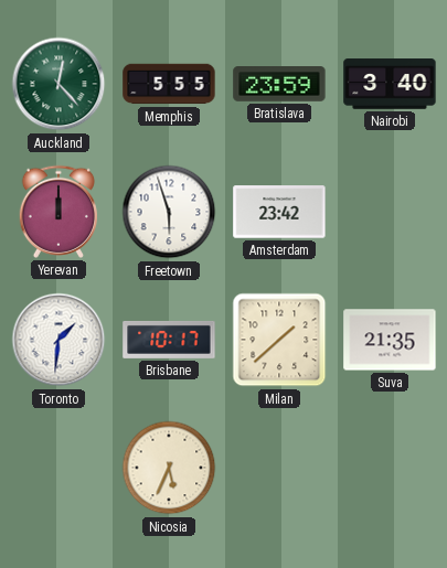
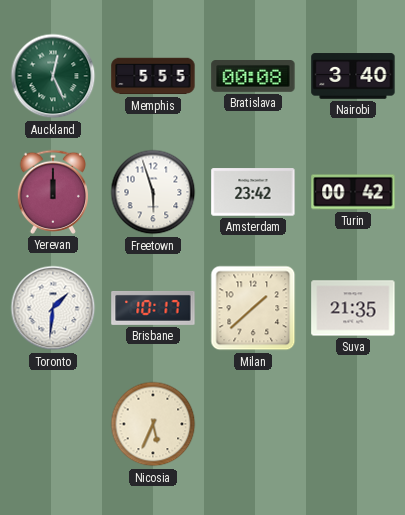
Auckland: 12:23 -> 12:26 (53, 76)
Bratislava: 23:59 -> 00:08 (253, 77)
Turin: none -> 00:42 (353, 192)
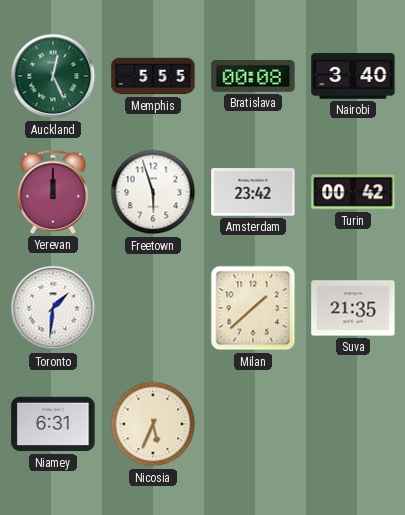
Brisbane: 10:17 -> none (153, 308)
Niamey: none -> 6:31 (53, 424)
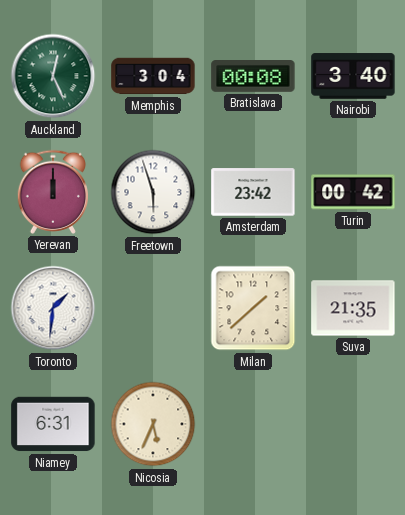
Memphis: 5:55 -> 3:04 (153, 76)
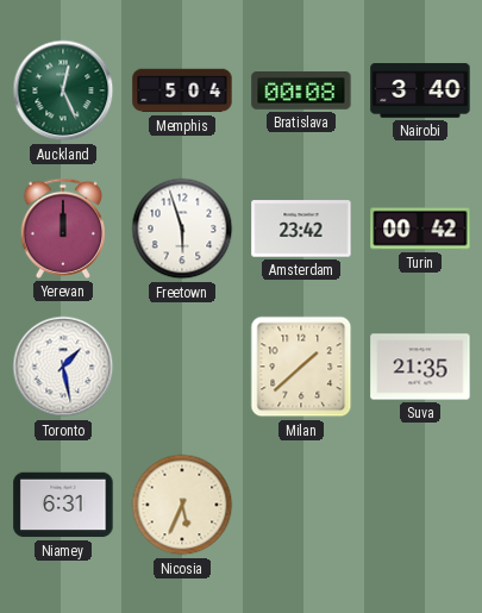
Memphis: 3:04 -> 5:04 (182, 90)
Toronto: 1:31 -> 1:28 (63, 367)
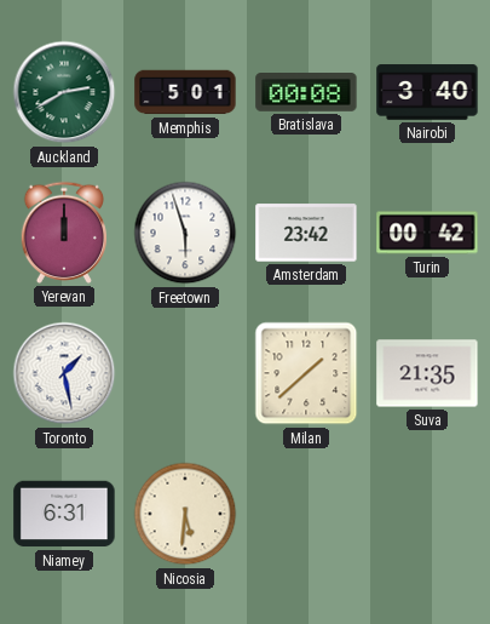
Auckland: 12:26 -> 2:40 (64, 92)
Memphis: 5:04 -> 5:01 (185, 92)
Nicosia: 5:34 -> 5:31 (185, 514)
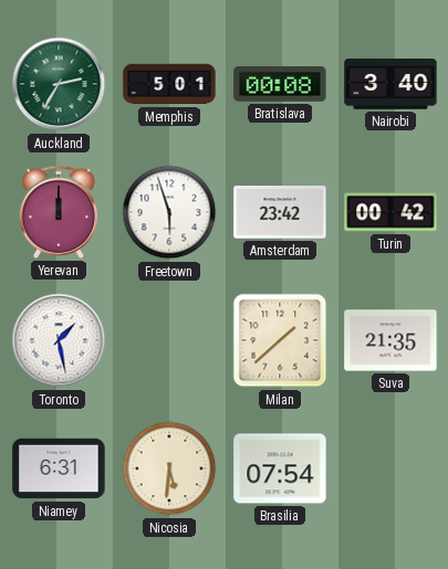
Auckland: 2:40 -> 2:35 (59, 84)
Brasilia: none -> 07:54 (280, 468)
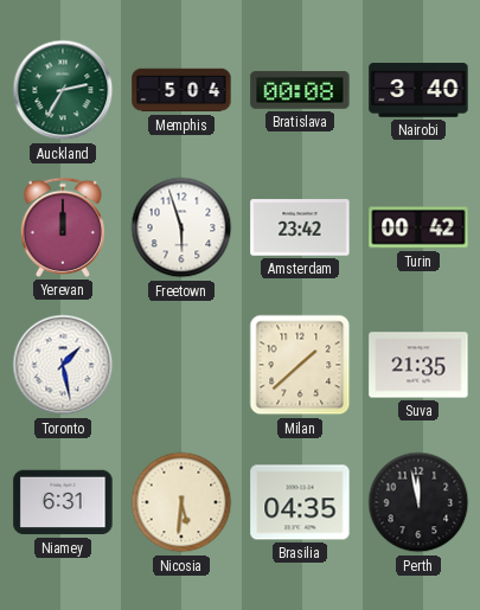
Memphis: 5:01 -> 5:04 (181, 90)
Brasilia: 07:54 -> 04:35 (300, 502)
Perth: none -> 11:58 (418, 502)
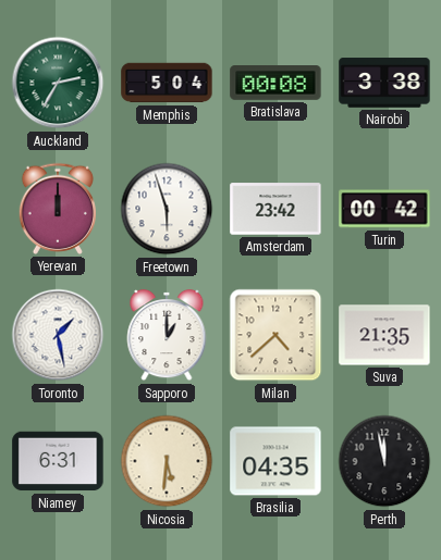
Nairobi: 3:40 -> 3:38 (384, 83)
Sapporo: none -> 1:00 (167, 335)
Milan: 1:38 -> 4:38 (275, 335)
